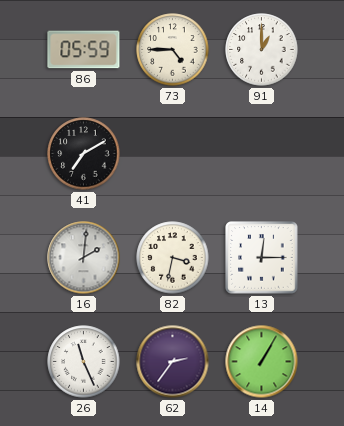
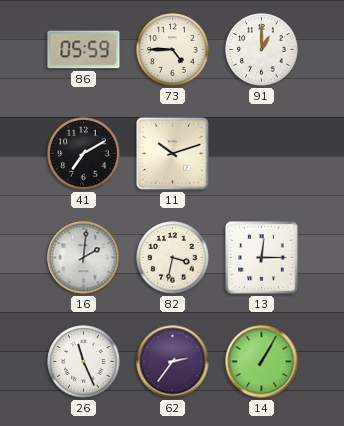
11: none -> 10:12 (173, 154)
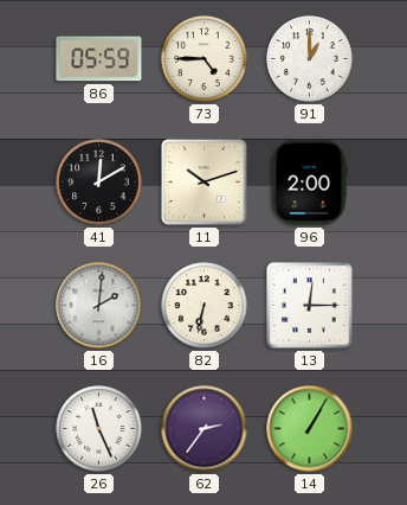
41: 7:10 -> 12:10 (99, 183)
96: none -> 2:00 (309, 183)
82: 3:32 -> 6:32 (205, 306)
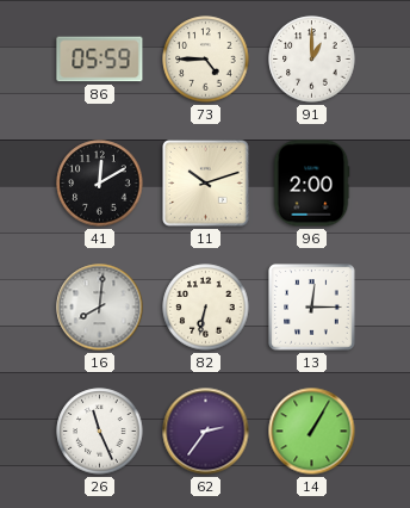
16: 2:01 -> 8:01 (100, 308)
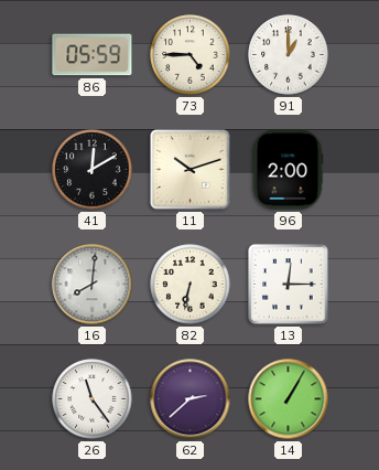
26: 11:26 -> 11:24 (93, 399)
62: 2:36 -> 2:38 (191, 399)
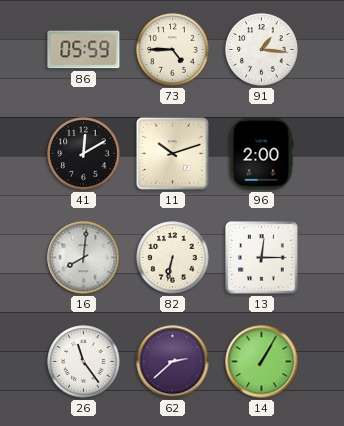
91: 1:00 -> 1:16 (262, 50)
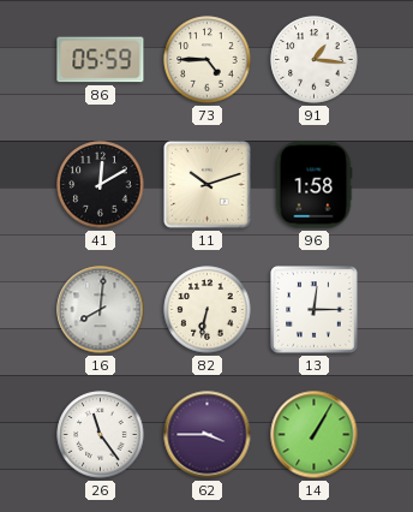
96: 2:00 -> 1:58 (313, 185)
62: 2:38 -> 3:45 (208, 435)
